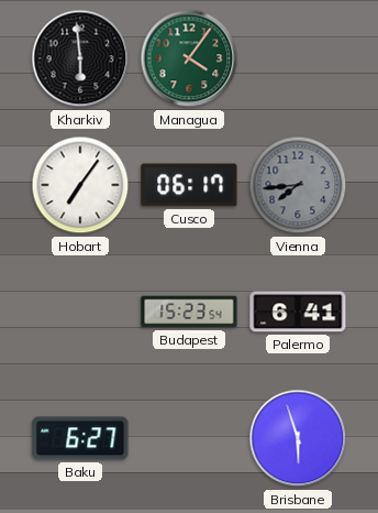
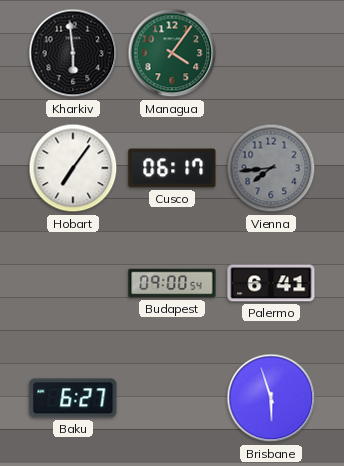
Budapest: 15:23 -> 09:00 (172, 283)
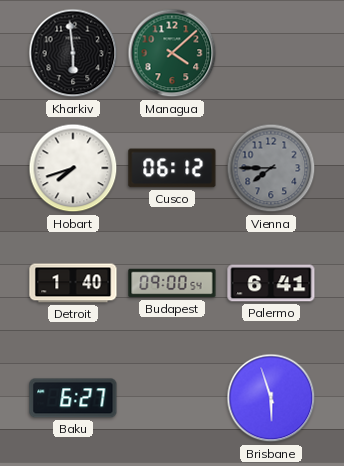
Managua: 4:06 -> 4:08 (172, 53)
Hobart: 7:06 -> 7:42 (73, 168)
Cusco: 06:17 -> 06:12 (172, 168)
Vienna: 7:44 -> 7:45 (271, 168)
Detroit: none -> 1:40 (73, 283)
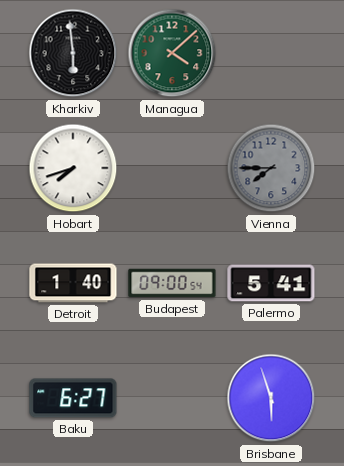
Cusco: 06:12 -> none (172, 168)
Palermo: 6:41 -> 5:41 (271, 283)
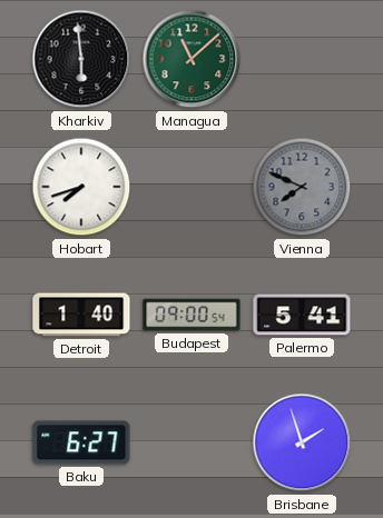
Managua: 4:08 -> 11:08 (191, 59)
Vienna: 7:45 -> 7:49 (302, 187)
Brisbane: 5:57 -> 1:57 (302, 442)
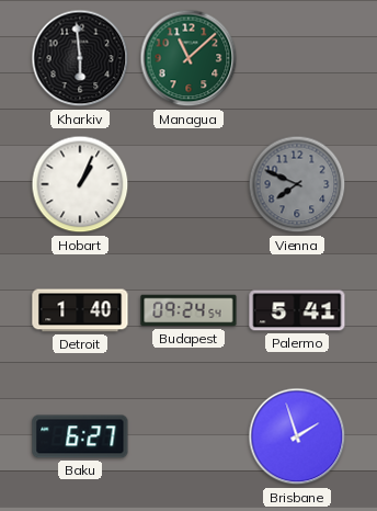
Hobart: 7:42 -> 1:04 (80, 184)
Budapest: 09:00 -> 09:24 (188, 310)
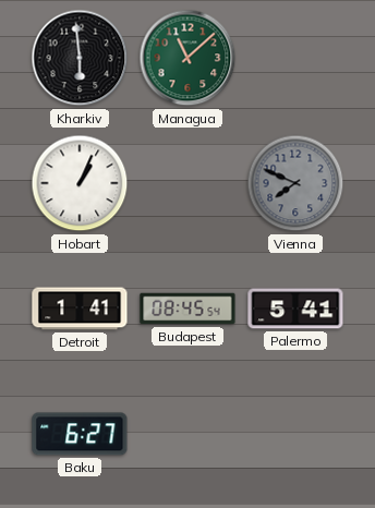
Detroit: 1:40 -> 1:41 (80, 309)
Budapest: 09:24 -> 08:45 (187, 309)
Brisbane: 1:57 -> none (297, 436)
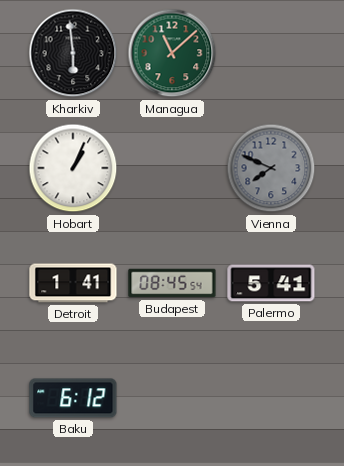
Baku: 6:27 -> 6:12 (73, 398)
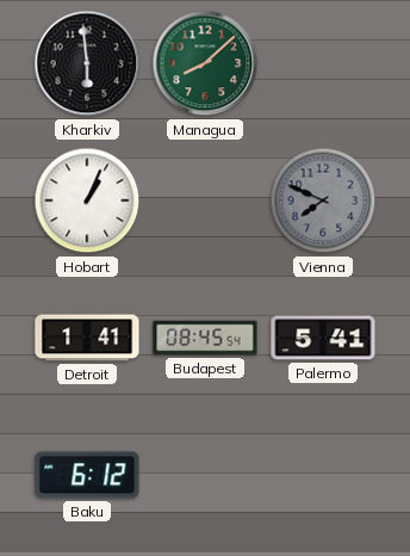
Managua: 11:08 -> 8:08 (205, 63)
